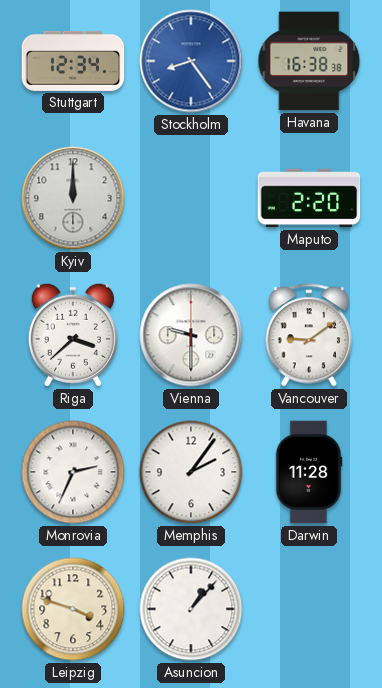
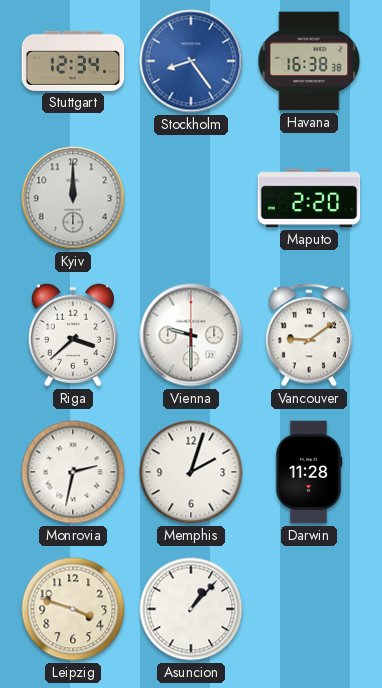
Monrovia: 2:34 -> 2:32 (73, 472)
Memphis: 2:06 -> 2:03 (191, 472)
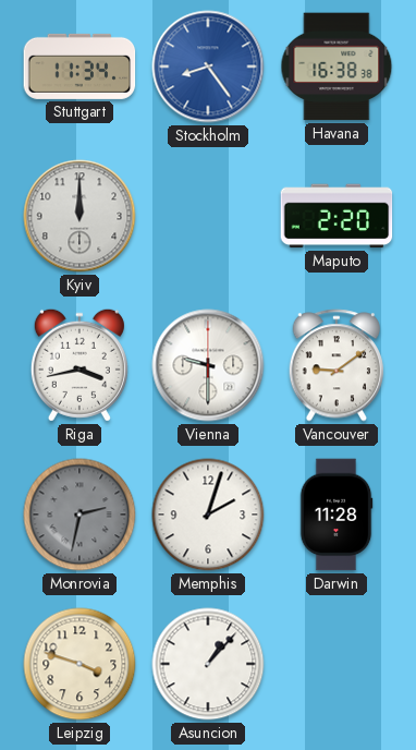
Stuttgart: 12:34 -> 11:34 (79, 66)
Riga: 3:38 -> 3:43 (79, 365)
Monrovia dial: white -> grey (79, 515)
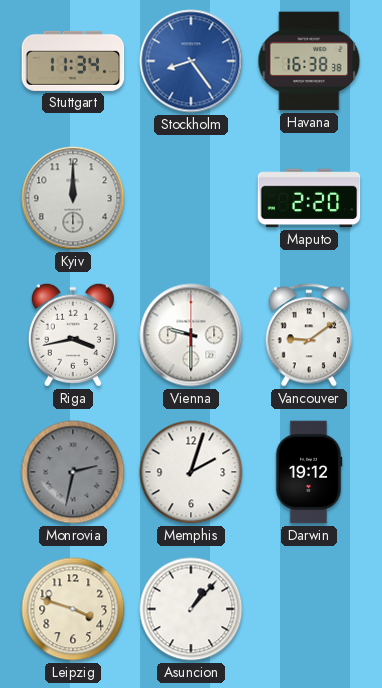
Darwin: 11:28 -> 19:12 (309, 472)
